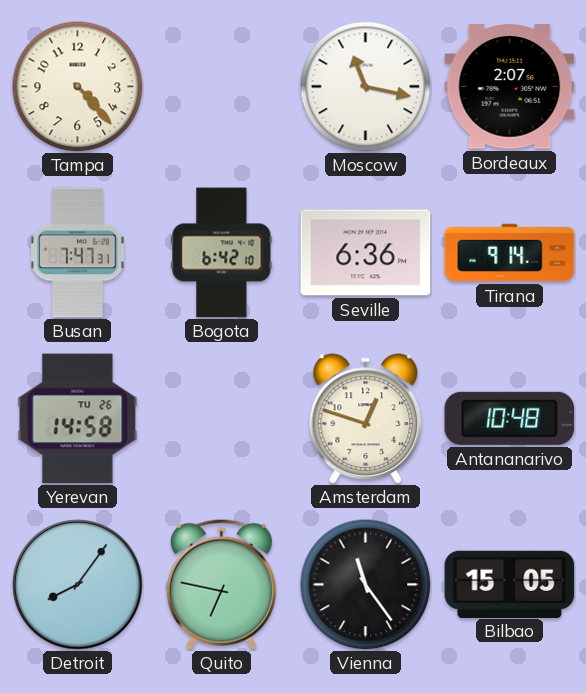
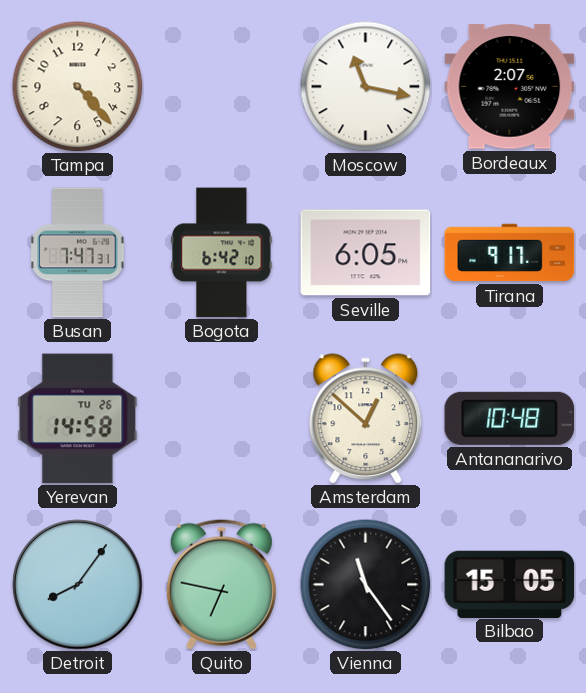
Seville: 6:36 -> 6:05 (366, 253)
Tirana: 9:14 -> 9:17 (510, 253)
Amsterdam: 12:48 -> 12:52 (366, 419)
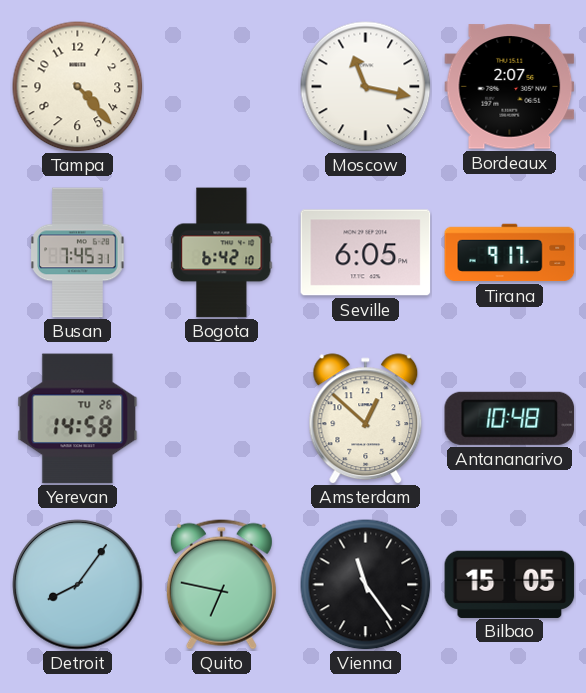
Busan: 7:47 -> 7:45 (78, 253)
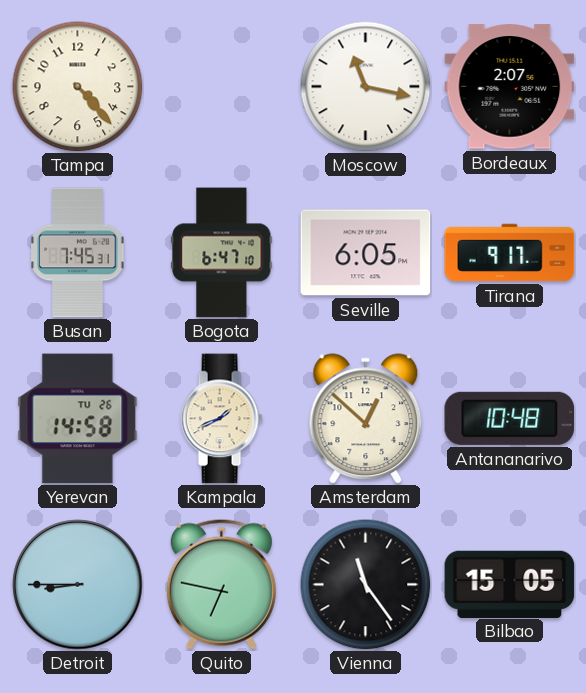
Bogota: 6:42 -> 6:47 (222, 253)
Kampala: none -> 1:41 (221, 419)
Detroit: 8:06 -> 8:45 (78, 585)
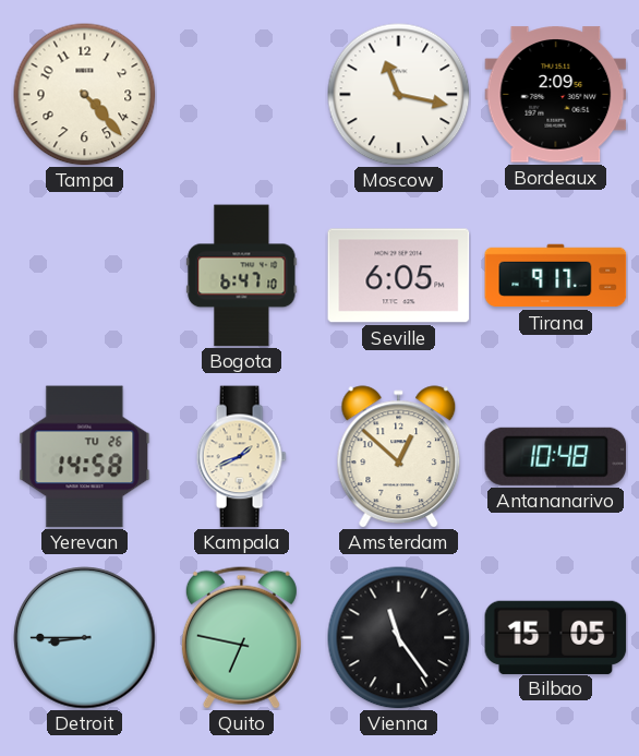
Bordeaux: 2:07 -> 2:09 (556, 95)
Busan: 7:45 -> none (78, 253)
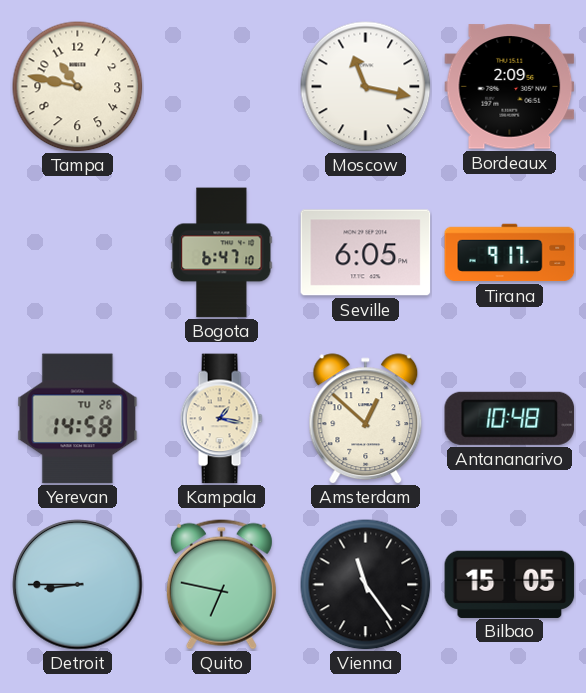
Tampa: 4:23 -> 10:47 (78, 87)
Kampala: 1:41 -> 1:17 (221, 419)
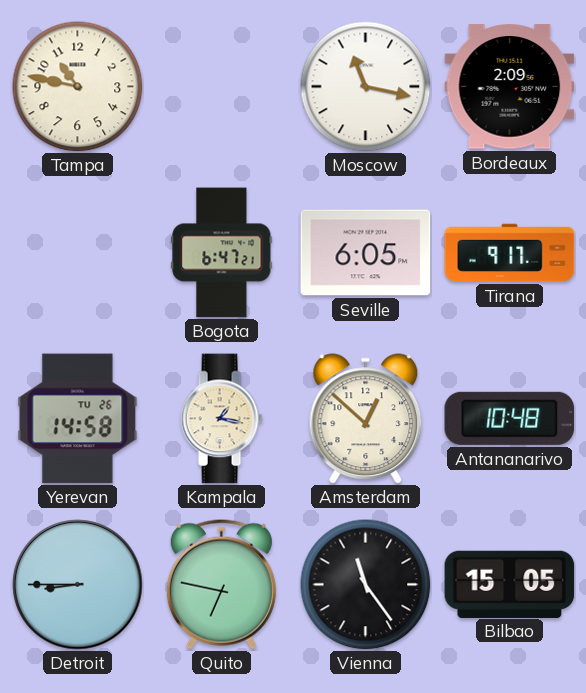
Bogota: 6:47:10 -> 6:47:21 (222, 253)
